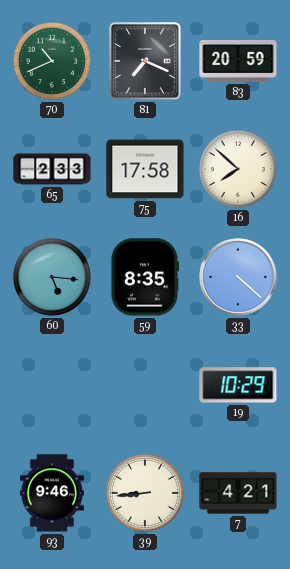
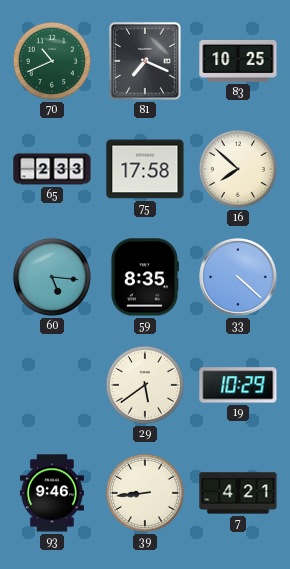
83: 20:59 -> 10:25 (238, 62)
29: none -> 5:39 (145, 385)
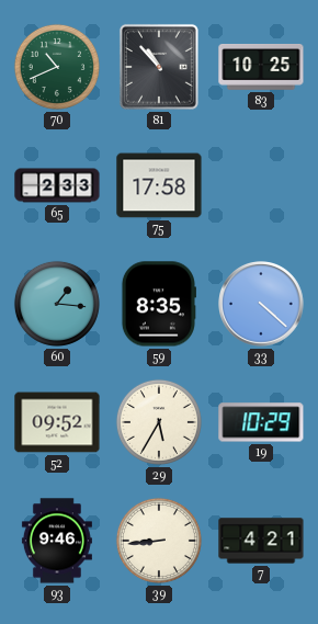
81: 7:19 -> 10:53 (159, 67)
16: 7:52 -> none (238, 169)
60: 5:16 -> 1:16 (57, 304)
52: none -> 09:52 (57, 422)
29: 5:39 -> 5:35 (159, 422)
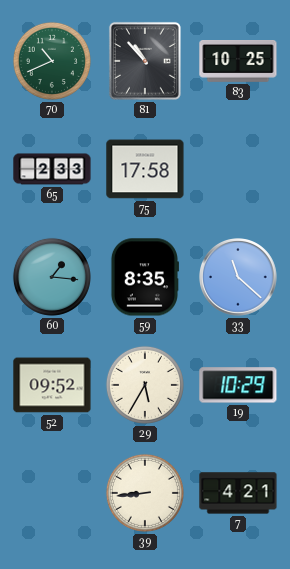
33: 4:22 -> 11:22 (238, 277)
93: 9:46 -> none (57, 541)
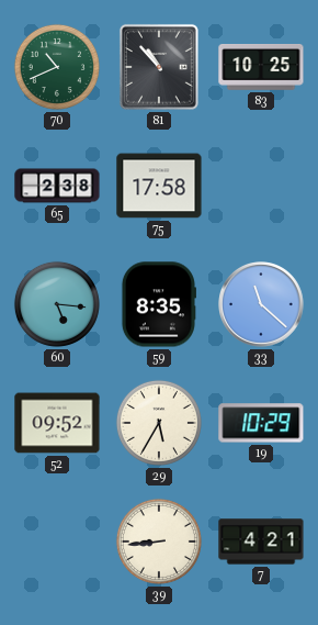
65: 2:33 -> 2:38 (57, 186)
60: 1:16 -> 5:16 (57, 304)
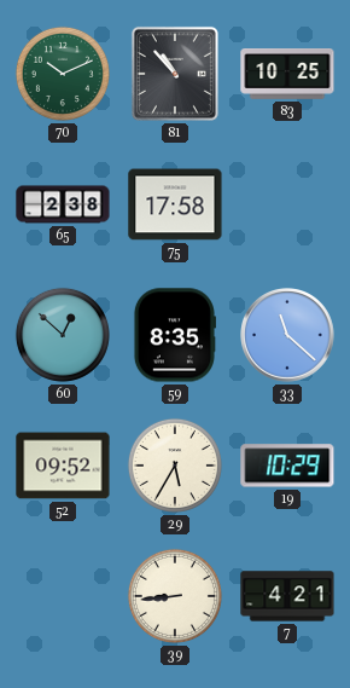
70: 10:41 -> 10:11 (63, 74)
60: 5:16 -> 12:52 (63, 335)
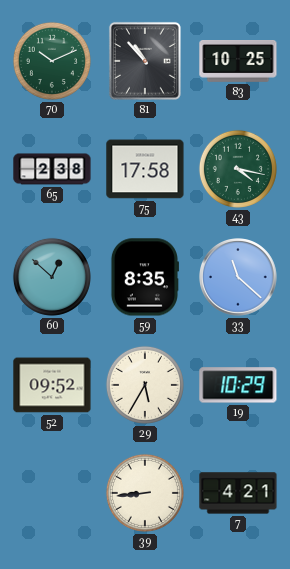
43: none -> 4:17 (238, 169)
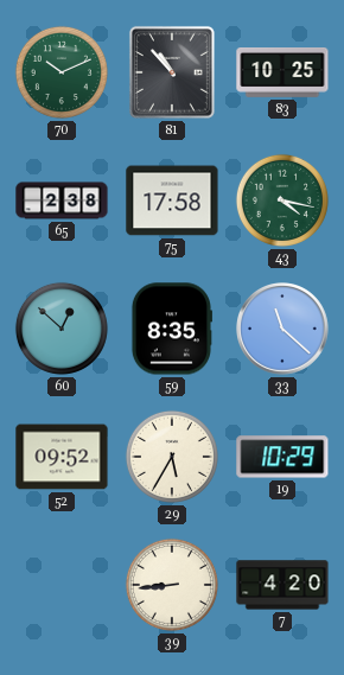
7: 4:21 -> 4:20 (282, 585)
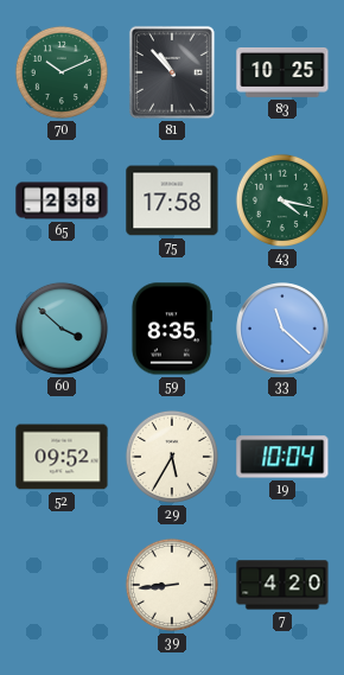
60: 12:52 -> 3:52 (62, 329)
19: 10:29 -> 10:04 (282, 457)
